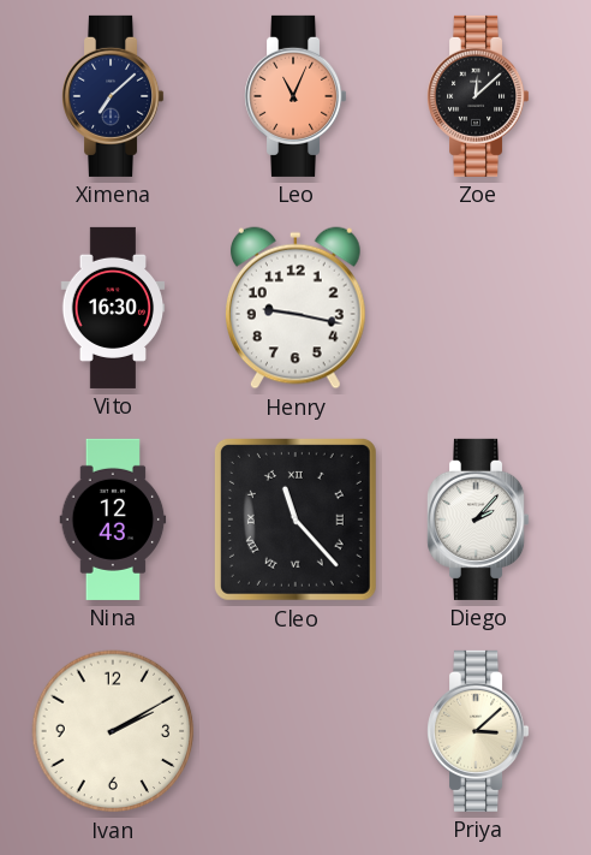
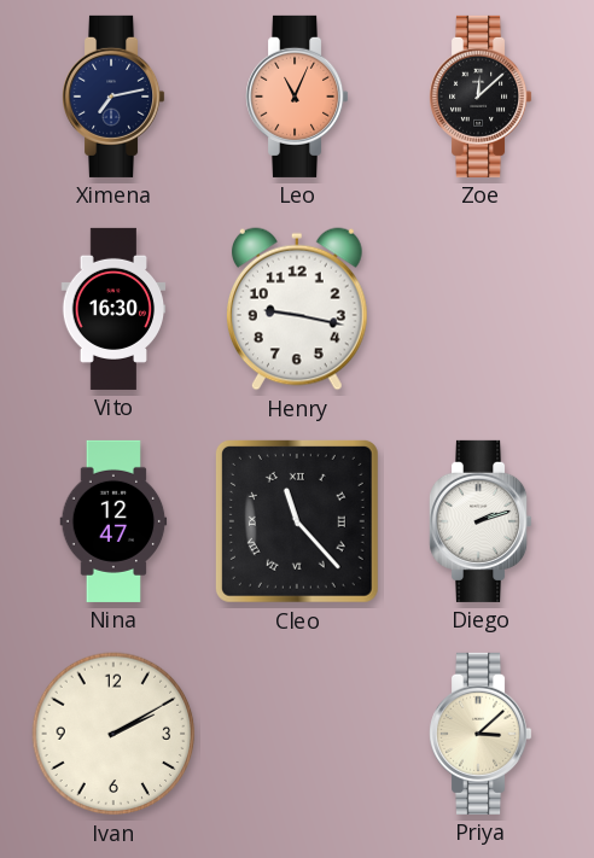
Ximena: 7:08 -> 7:13 (115, 97)
Nina: 12:43 -> 12:47 (113, 521)
Diego: 2:07 -> 2:12 (482, 521)
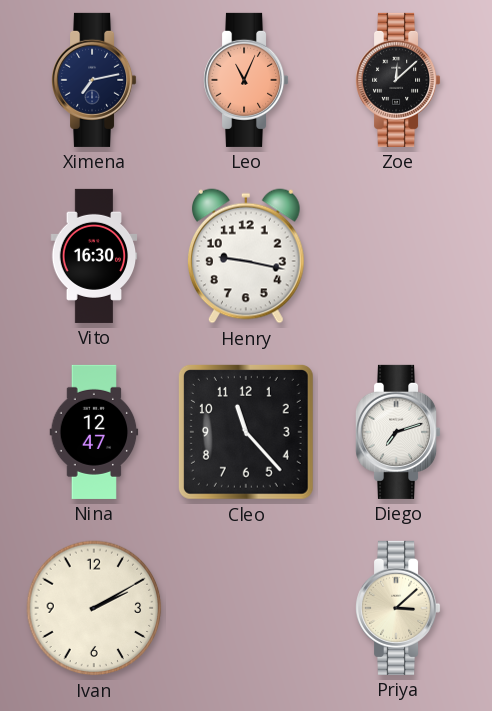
Cleo numerals: Roman -> Arabic (246, 432)
Diego: 2:12 -> 7:12 (399, 432)
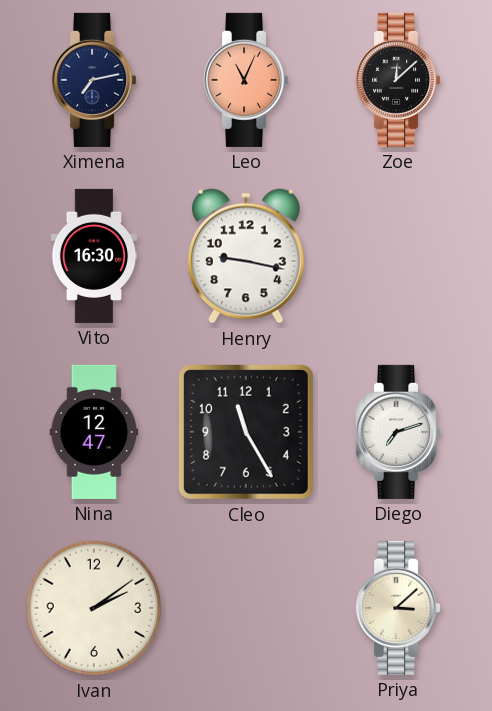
Cleo: 11:23 -> 11:25 (246, 432)
Ivan: 2:10 -> 2:09 (94, 608)
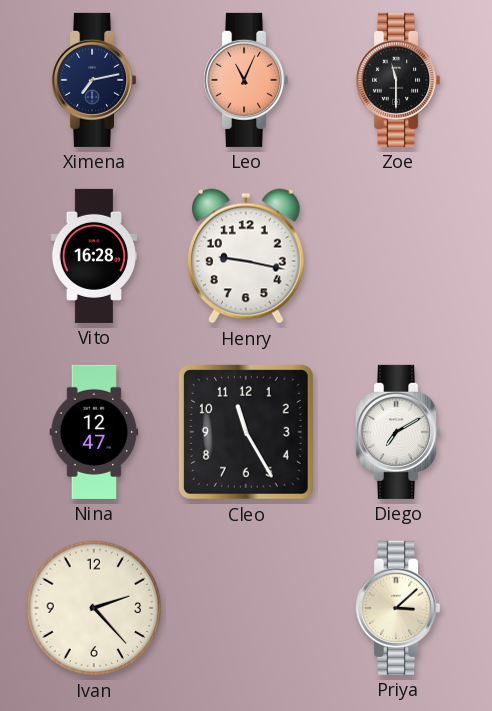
Zoe: 12:08 -> 11:30 (399, 80)
Vito: 16:30 -> 16:28 (94, 256)
Diego: 7:12 -> 7:10 (399, 432)
Ivan: 2:09 -> 2:23 (94, 608)
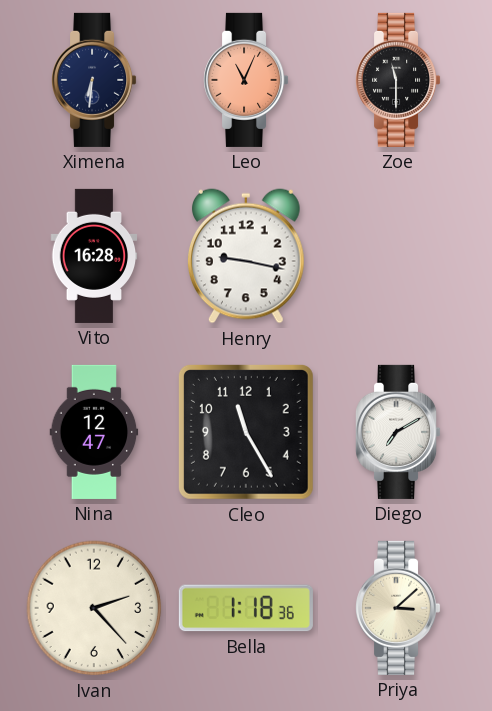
Ximena: 7:13 -> 6:31 (95, 80)
Bella: none -> 1:18 (246, 608)
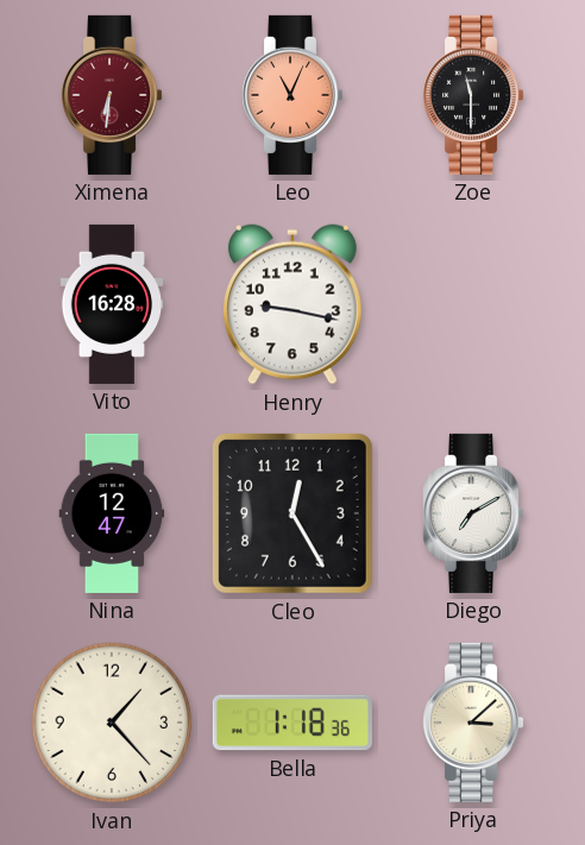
Ximena dial: navy -> burgundy (113, 95)
Cleo: 11:25 -> 12:25 (292, 513)
Ivan: 2:23 -> 1:23 (112, 723)
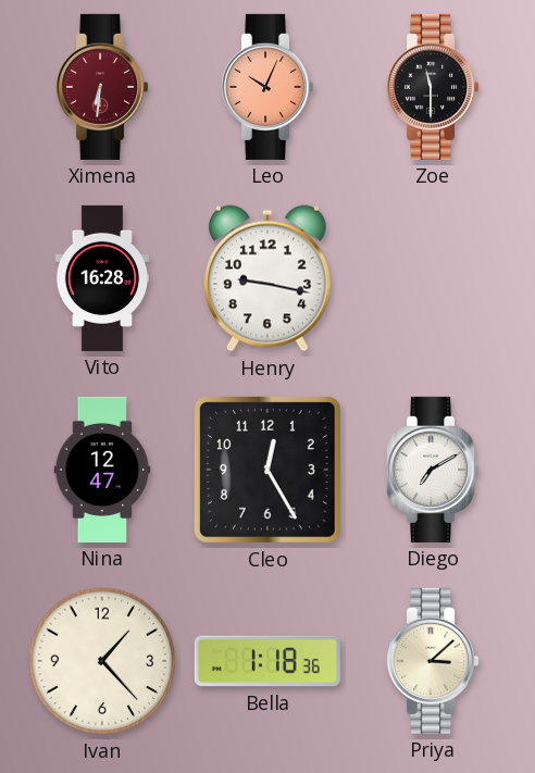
Leo: 11:04 -> 10:04 (269, 87)
